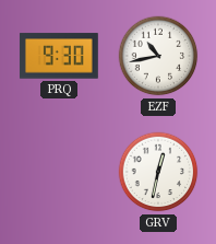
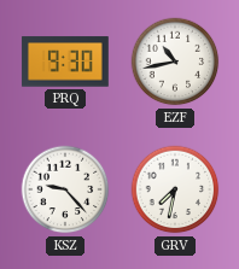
KSZ: none -> 9:23 (65, 189)
GRV: 12:32 -> 7:32 (175, 189)
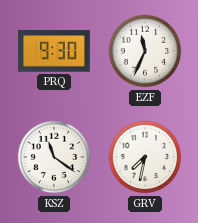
EZF: 10:43 -> 11:34 (145, 51)
KSZ: 9:23 -> 11:21 (54, 157)
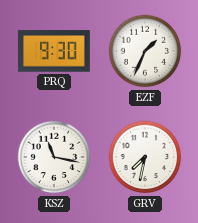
EZF: 11:34 -> 1:34 (145, 51)
KSZ: 11:21 -> 11:17 (54, 157)
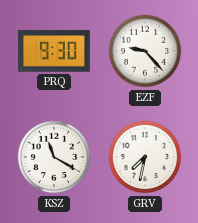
EZF: 1:34 -> 9:23 (145, 51)
KSZ: 11:17 -> 11:20 (54, 157)
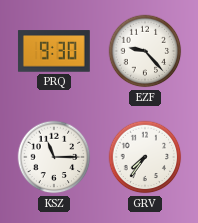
KSZ: 11:20 -> 11:15 (54, 157)
GRV: 7:32 -> 7:36 (145, 157)
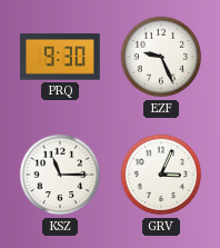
EZF: 9:23 -> 9:26 (161, 57)
GRV: 7:36 -> 3:04 (161, 175)
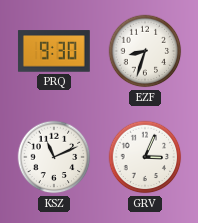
EZF: 9:26 -> 8:33 (145, 51)
KSZ: 11:15 -> 11:11 (54, 157)
